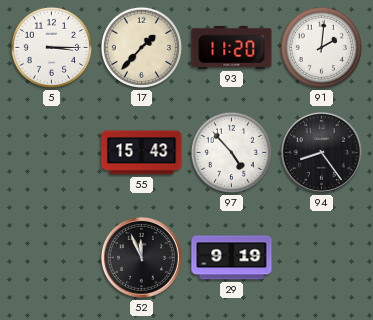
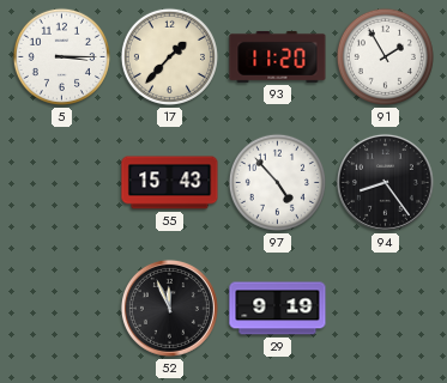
91: 2:01 -> 1:55 (385, 56)
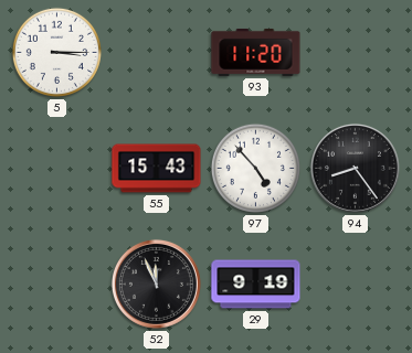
17: 1:37 -> none (169, 56)
91: 1:55 -> none (385, 56)
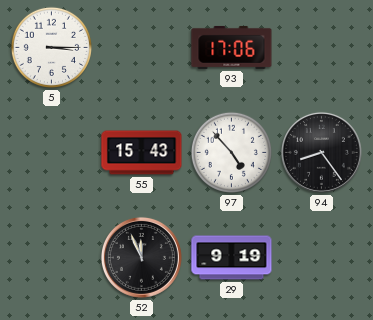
93: 11:20 -> 17:06 (232, 47)
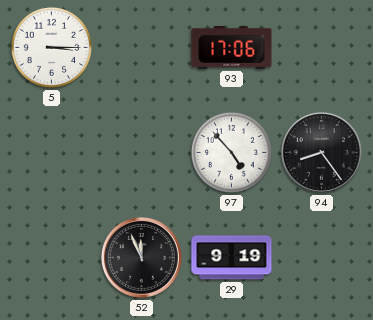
55: 15:43 -> none (142, 153)
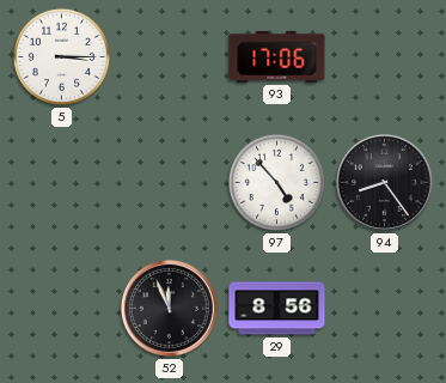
29: 9:19 -> 8:56 (277, 309)
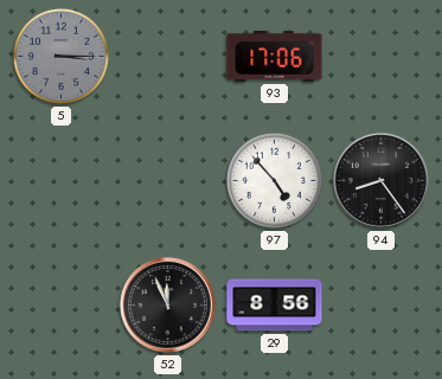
5 dial: white -> grey (60, 56)
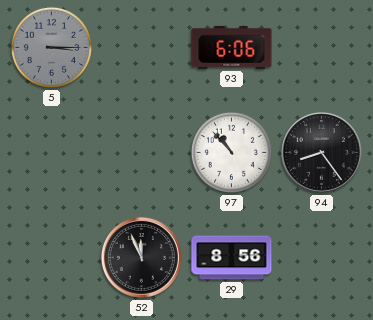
93: 17:06 -> 6:06 (232, 47)
97: 4:53 -> 10:53 (231, 152)
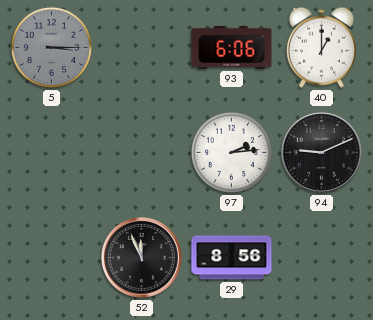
40: none -> 1:00 (321, 47)
97: 10:53 -> 2:14 (231, 152)
94: 8:24 -> 9:11 (321, 152)
